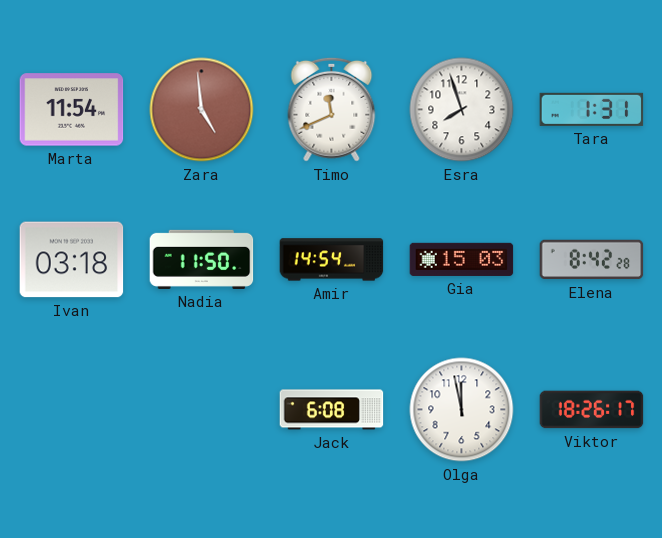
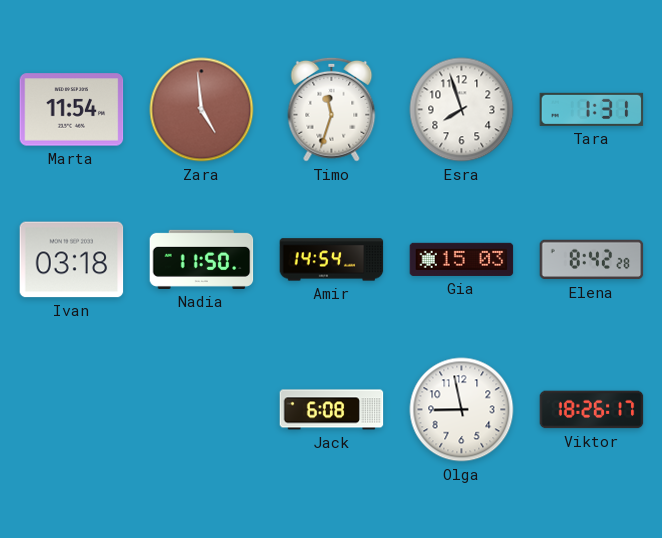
Timo: 11:41 -> 11:33 (332, 109)
Olga: 11:58 -> 8:58 (462, 410)
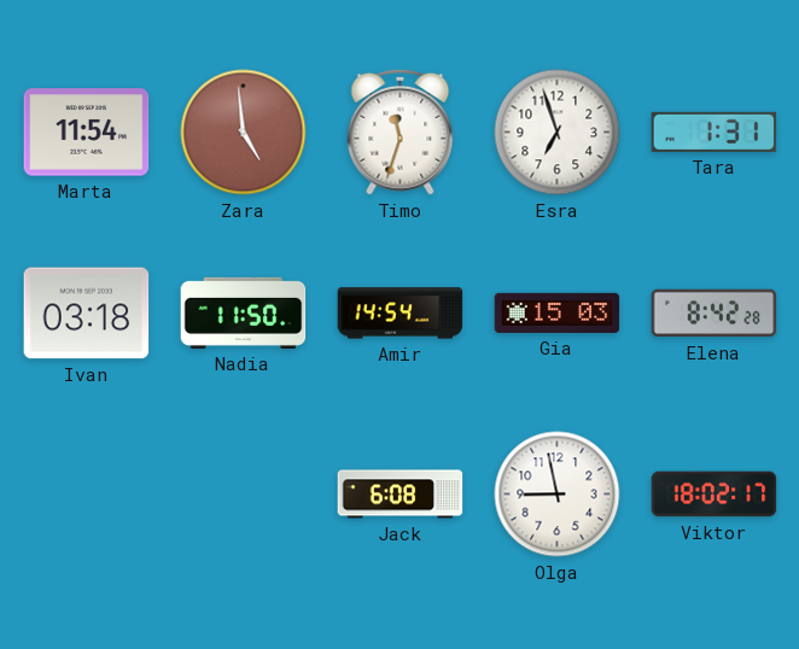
Esra: 7:57 -> 6:57 (558, 133)
Viktor: 18:26 -> 18:02 (715, 495)
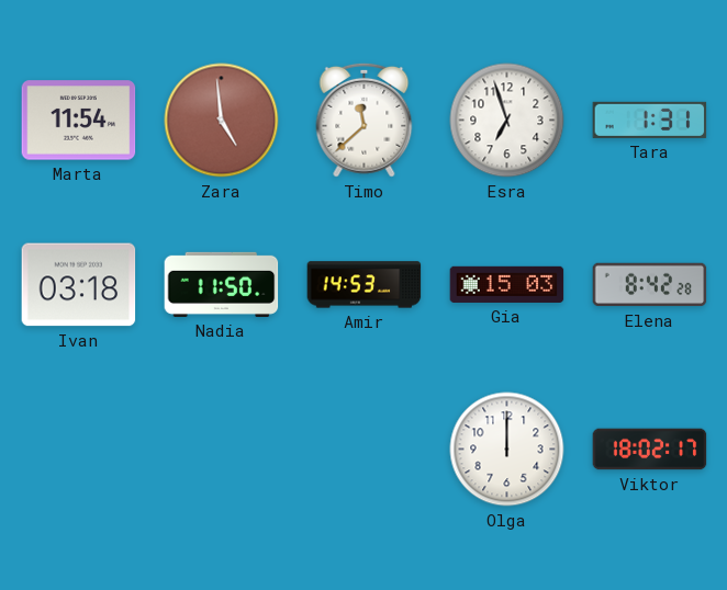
Timo: 11:33 -> 11:38 (365, 120)
Amir: 14:54 -> 14:53 (365, 285)
Jack: 6:08 -> none (401, 495)
Olga: 8:58 -> 12:00 (507, 450)
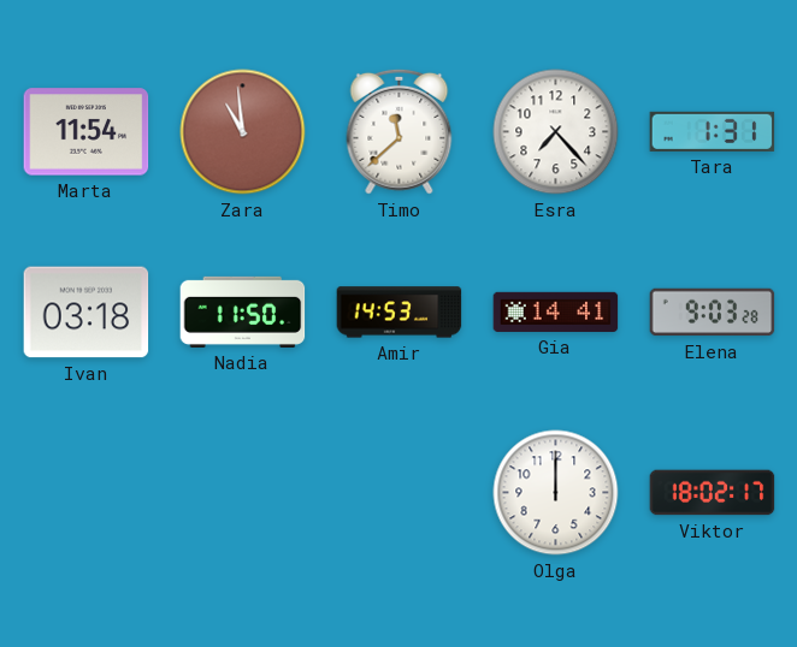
Zara: 4:59 -> 10:59 (243, 132)
Esra: 6:57 -> 7:23 (556, 132)
Gia: 15:03 -> 14:41 (556, 311)
Elena: 8:42 -> 9:03 (713, 313)
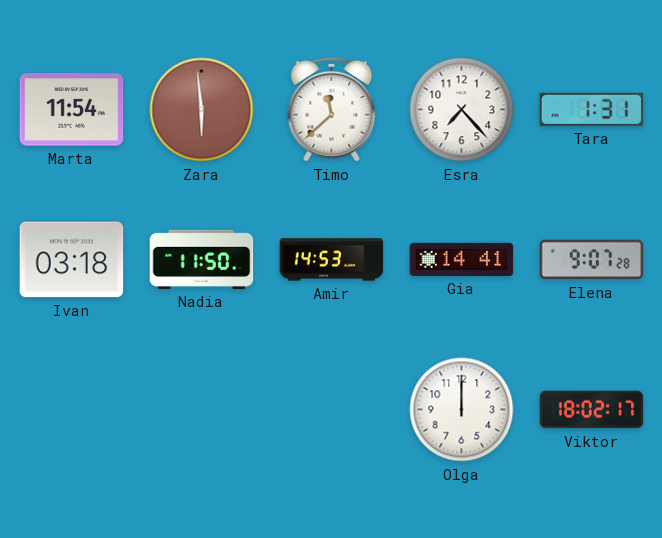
Zara: 10:59 -> 5:59 (202, 110)
Elena: 9:03 -> 9:07 (592, 260)
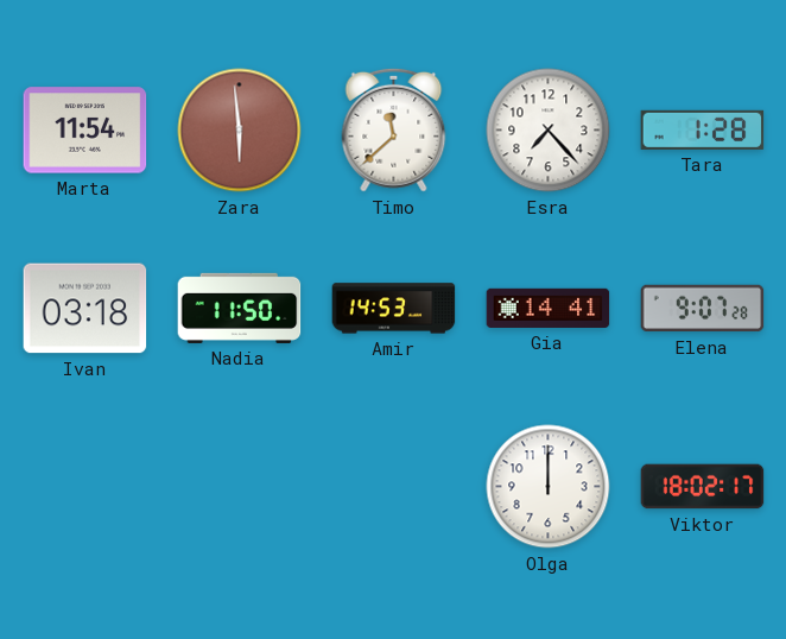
Tara: 1:31 -> 1:28 (703, 129)
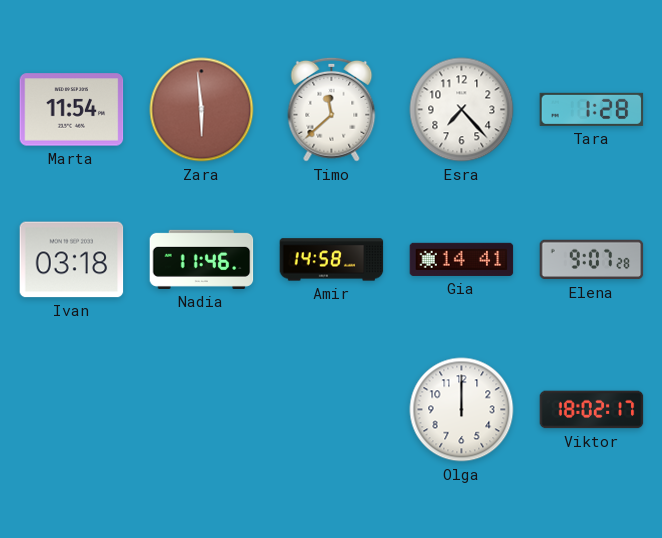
Nadia: 11:50 -> 11:46 (202, 259)
Amir: 14:53 -> 14:58 (332, 260)
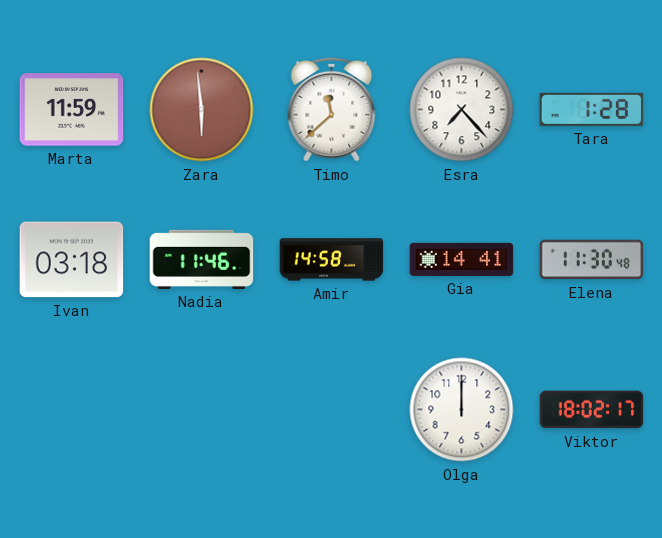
Marta: 11:54 -> 11:59 (72, 110)
Elena: 9:07 -> 11:30 (592, 260)
